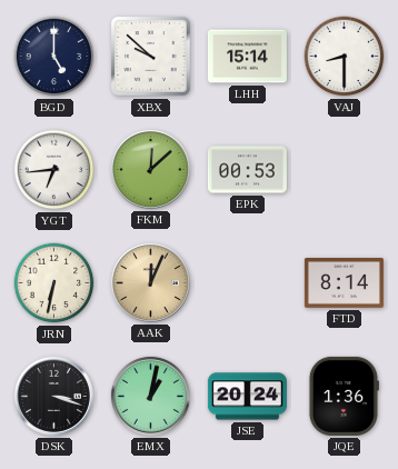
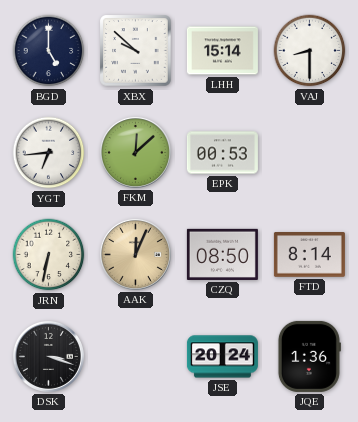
CZQ: none -> 08:50 (222, 254)
EMX: 1:02 -> none (150, 396)
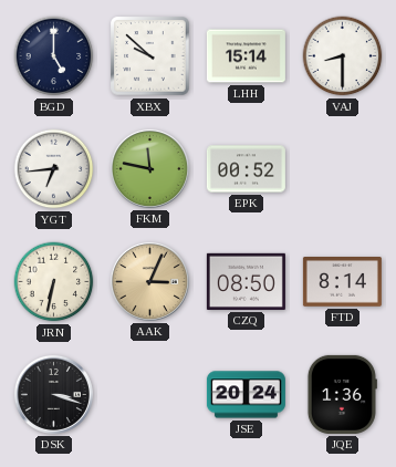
FKM: 12:08 -> 11:47 (149, 168)
EPK: 00:53 -> 00:52 (246, 169)
AAK: 12:04 -> 3:04 (149, 281)
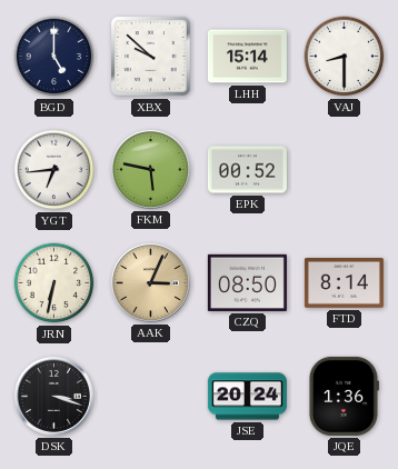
FKM: 11:47 -> 5:47 (150, 169)
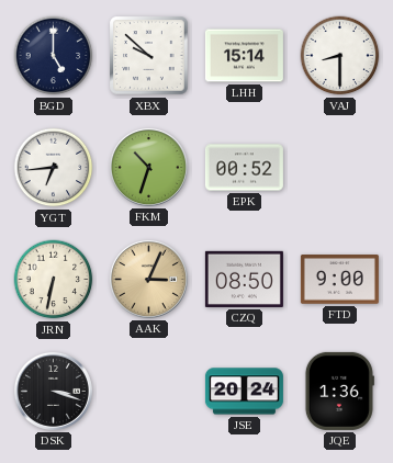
FKM: 5:47 -> 10:33 (148, 167)
FTD: 8:14 -> 9:00 (339, 280)
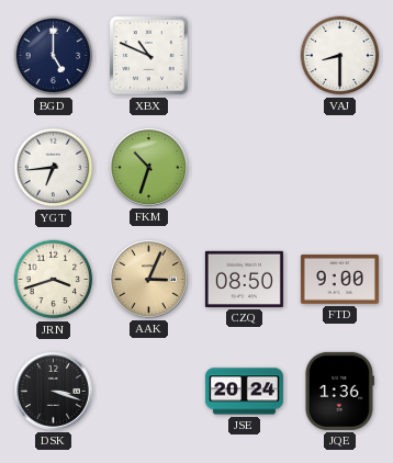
XBX: 9:52 -> 10:49 (149, 56)
LHH: 15:14 -> none (244, 56)
EPK: 00:52 -> none (244, 168)
JRN: 6:32 -> 3:42 (54, 280)
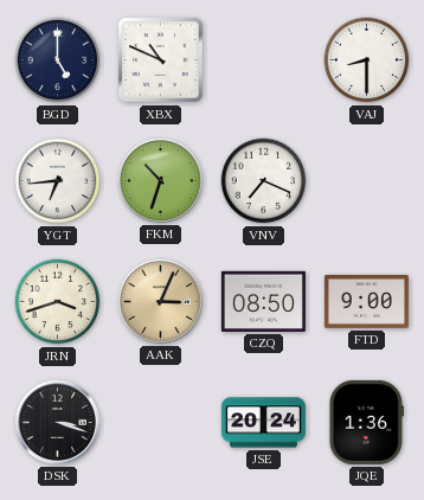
VNV: none -> 7:19 (264, 181)
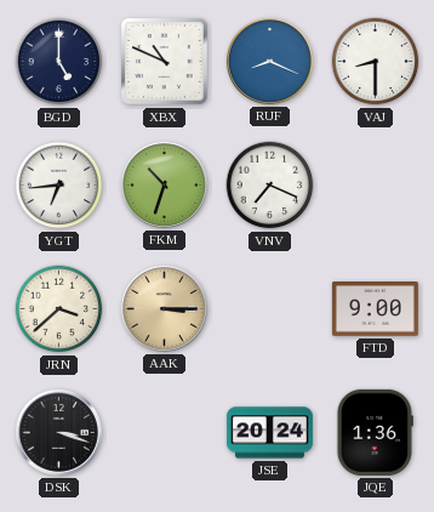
RUF: none -> 8:19 (269, 61)
JRN: 3:42 -> 3:38 (59, 309)
AAK: 3:04 -> 3:15 (164, 308)
CZQ: 08:50 -> none (263, 301)
